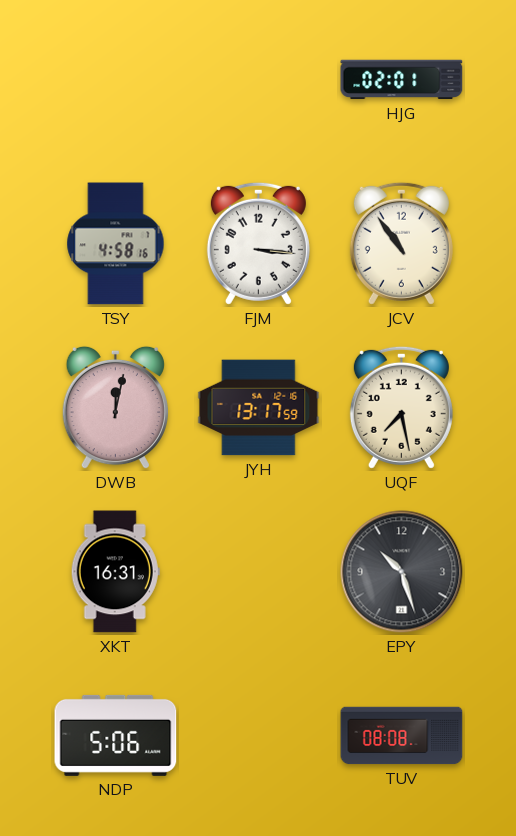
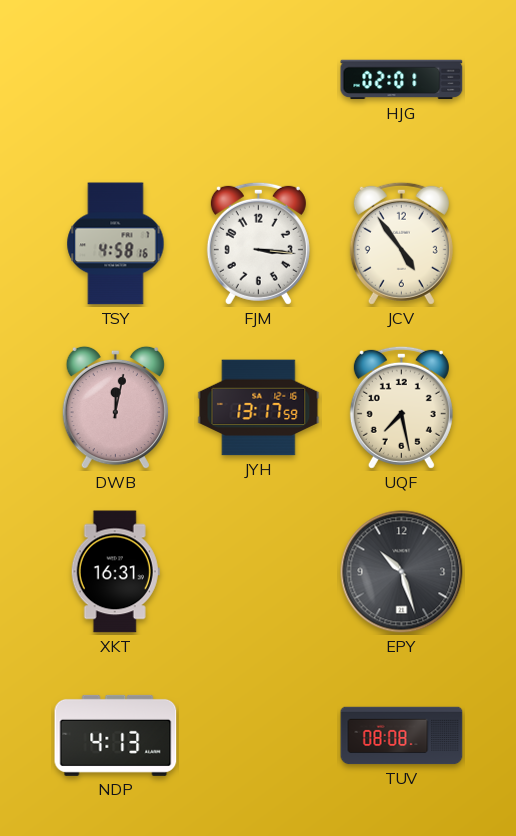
JCV: 10:54 -> 4:54 (401, 243)
NDP: 5:06 -> 4:13 (116, 735)
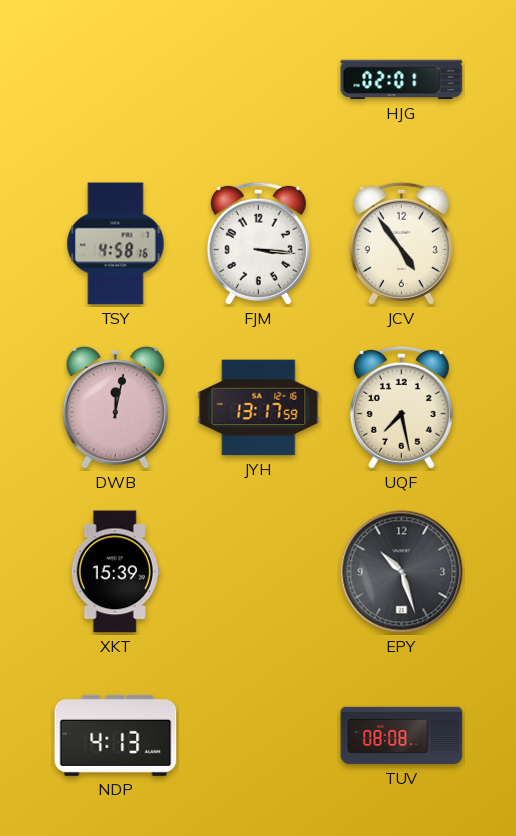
XKT: 16:31 -> 15:39 (115, 572)
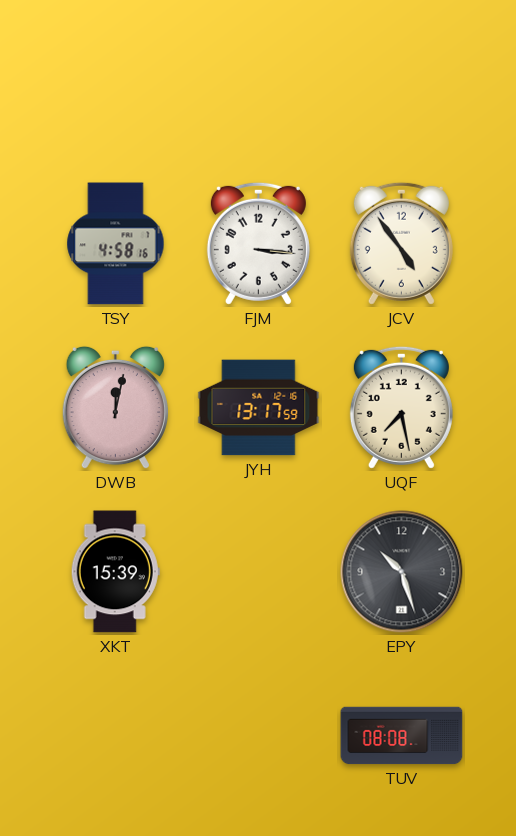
HJG: 02:01 -> none (402, 80)
NDP: 4:13 -> none (116, 735)
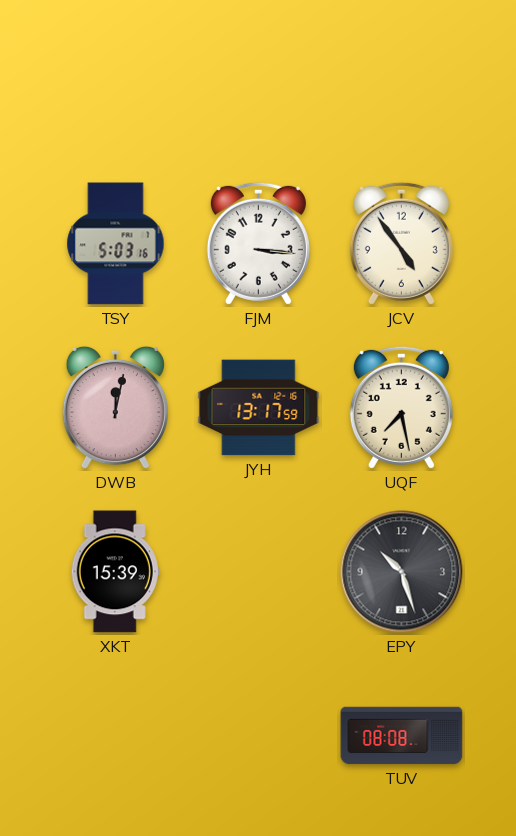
TSY: 4:58 -> 5:03 (116, 244)
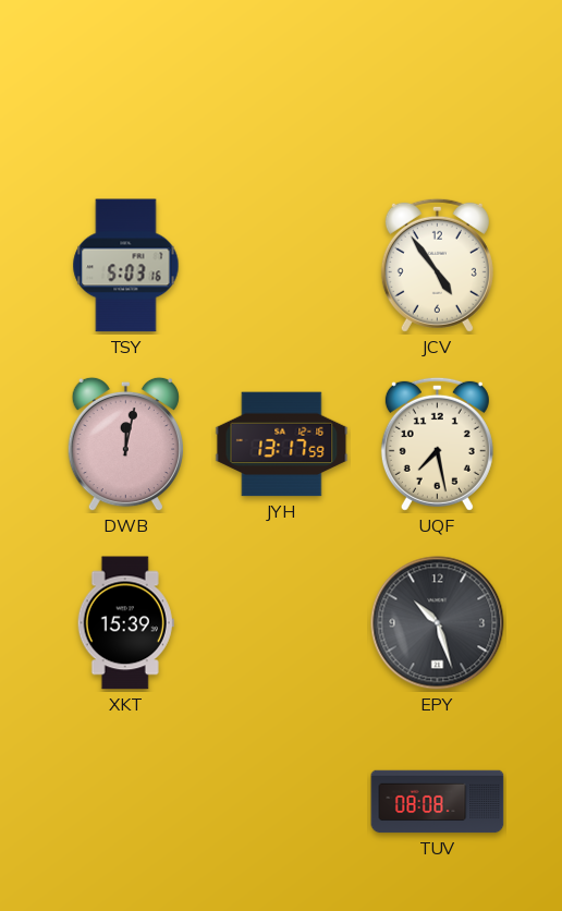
FJM: 3:16 -> none (258, 243)
